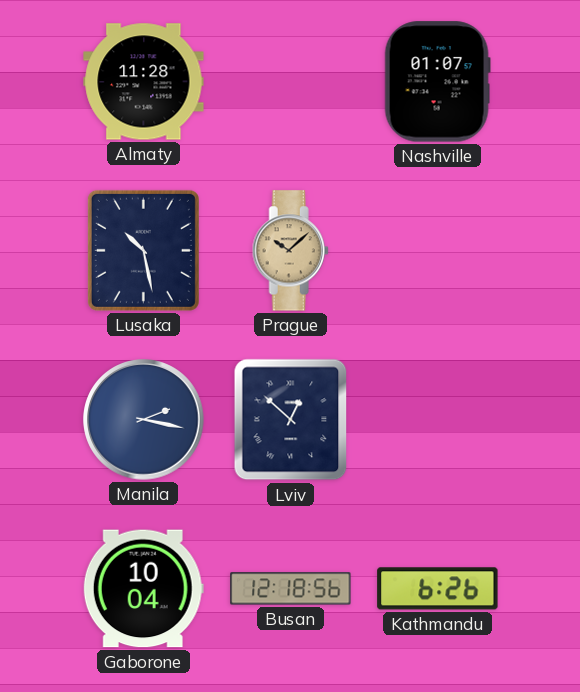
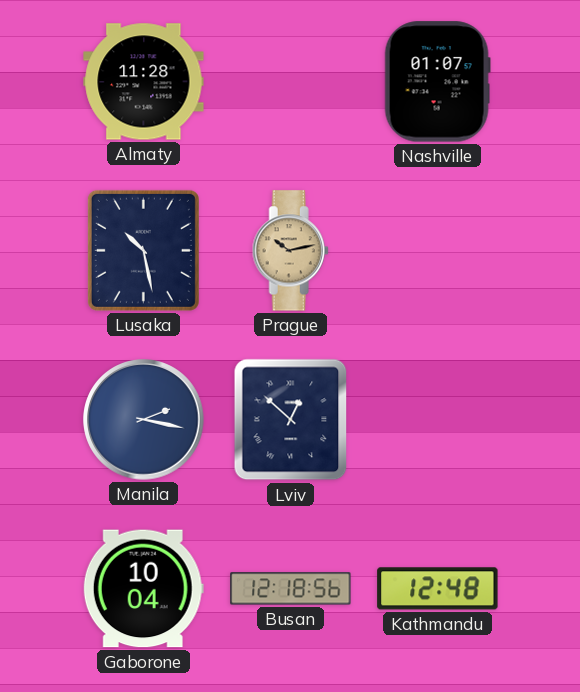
Prague: 10:08 -> 10:13 (290, 251)
Kathmandu: 6:26 -> 12:48 (438, 589)
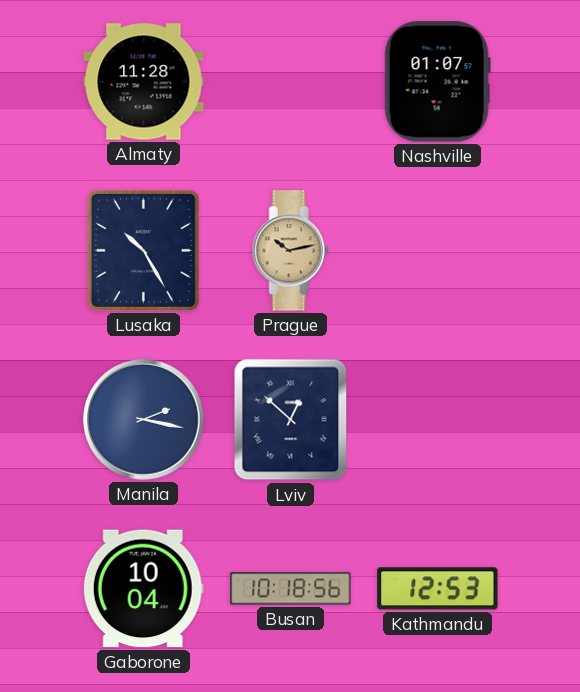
Lusaka: 10:28 -> 10:25 (143, 250)
Busan: 12:18 -> 10:18 (291, 589)
Kathmandu: 12:48 -> 12:53 (438, 589)
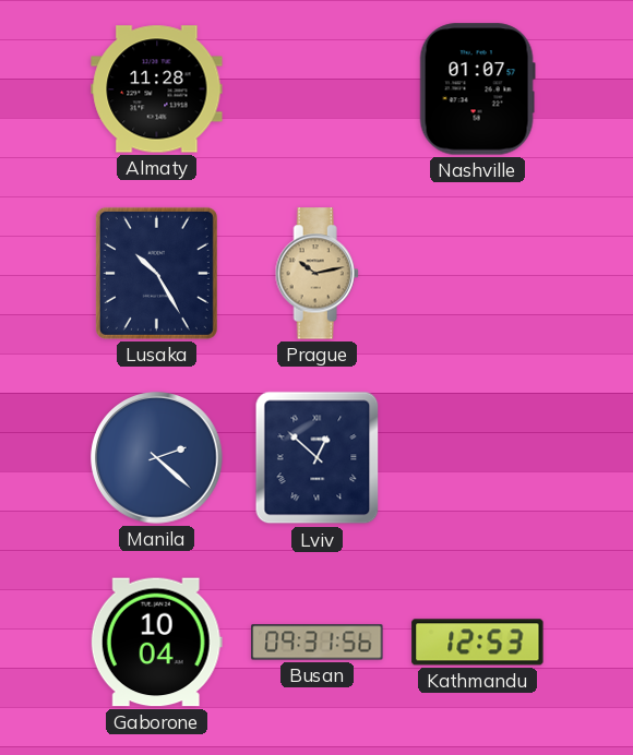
Manila: 2:17 -> 2:22 (157, 458)
Busan: 10:18 -> 09:31 (318, 643)
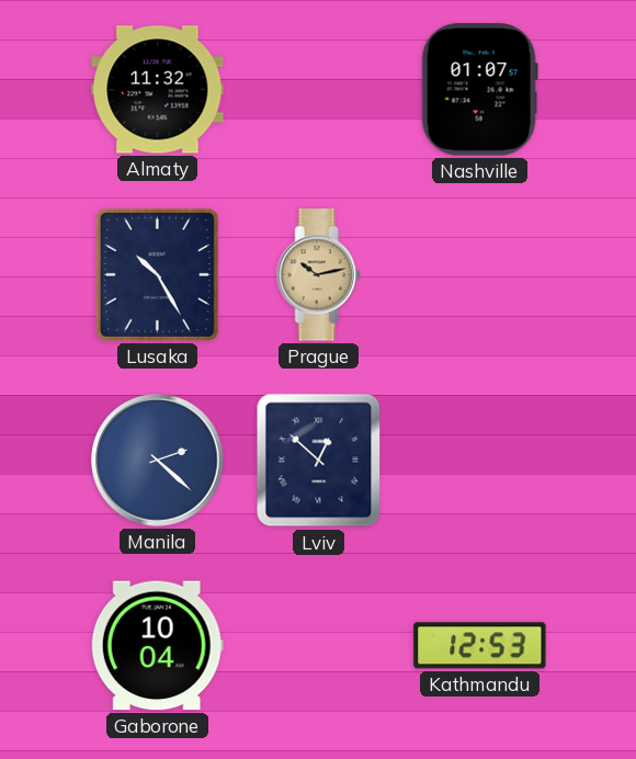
Almaty: 11:28 -> 11:32 (158, 90)
Busan: 09:31 -> none (318, 643)
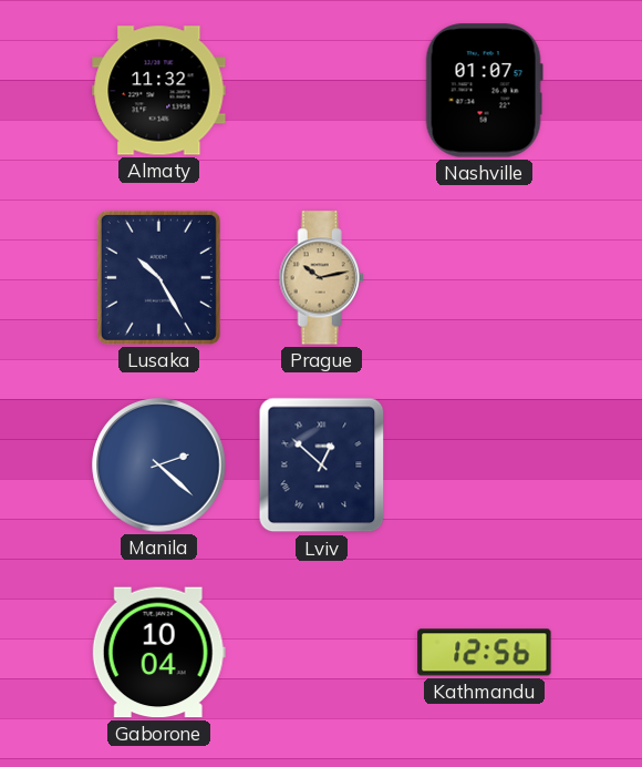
Kathmandu: 12:53 -> 12:56 (485, 653)
